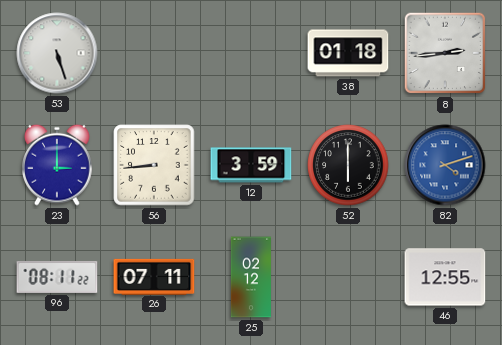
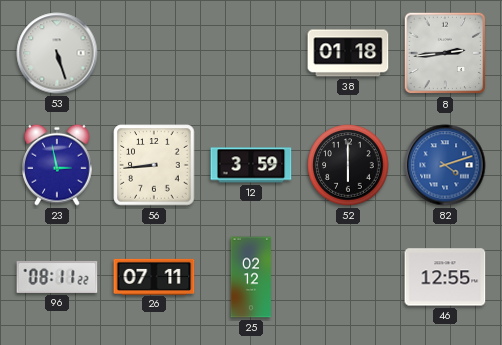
23: 3:00 -> 2:58 (57, 165)
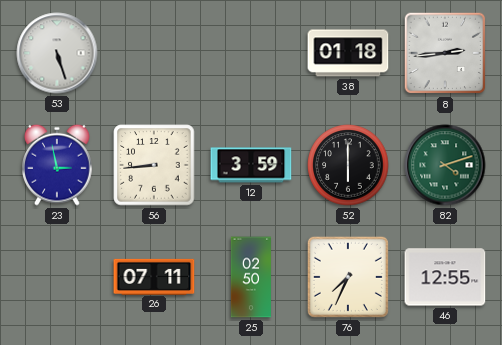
82 dial: blue -> green (445, 165)
96: 08:11 -> none (57, 277)
25: 02:12 -> 02:50 (250, 277)
76: none -> 7:34 (348, 277)
